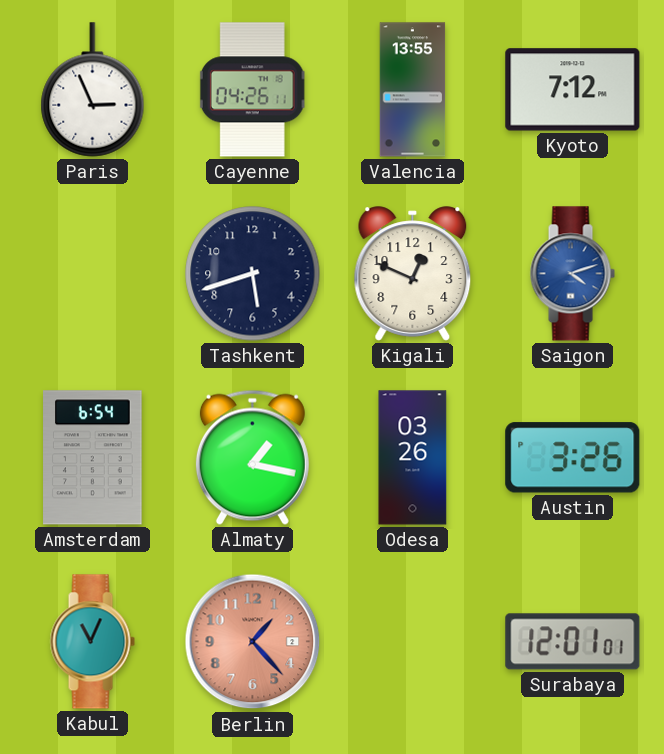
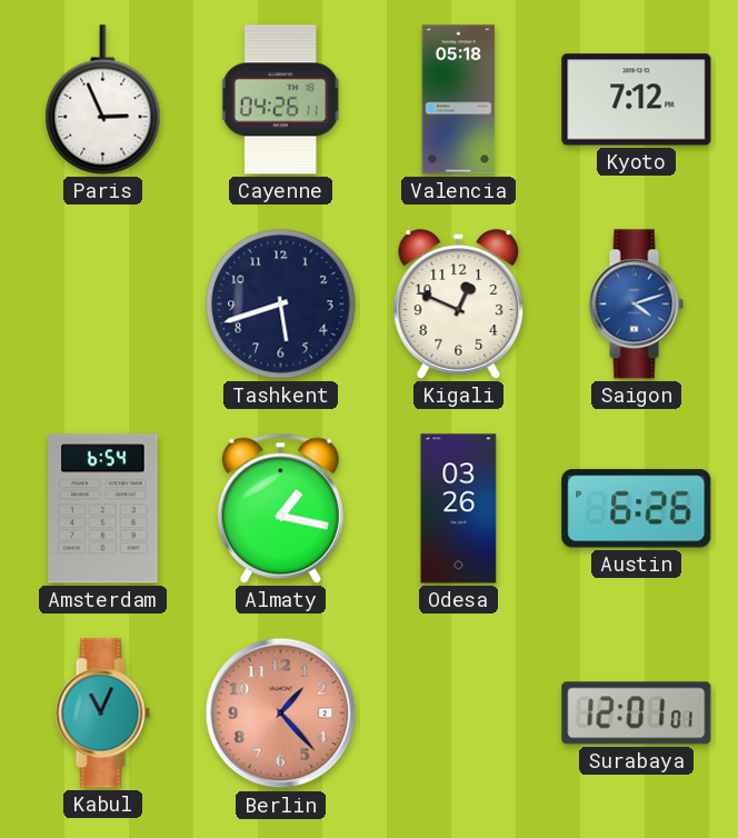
Valencia: 13:55 -> 05:18 (459, 100)
Austin: 3:26 -> 6:26 (637, 509)
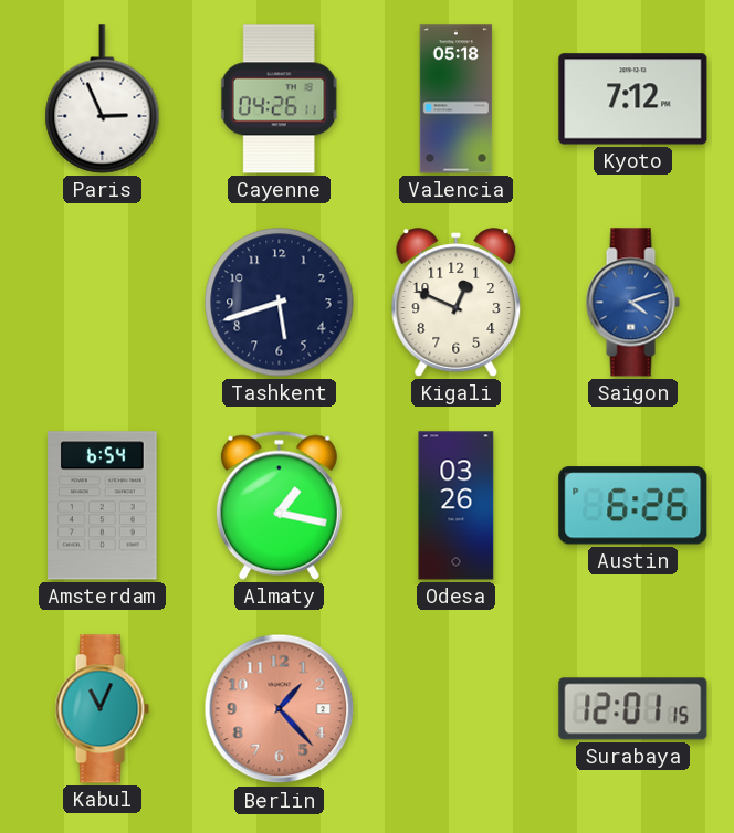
Surabaya: 12:01:01 -> 12:01:15 (633, 709)
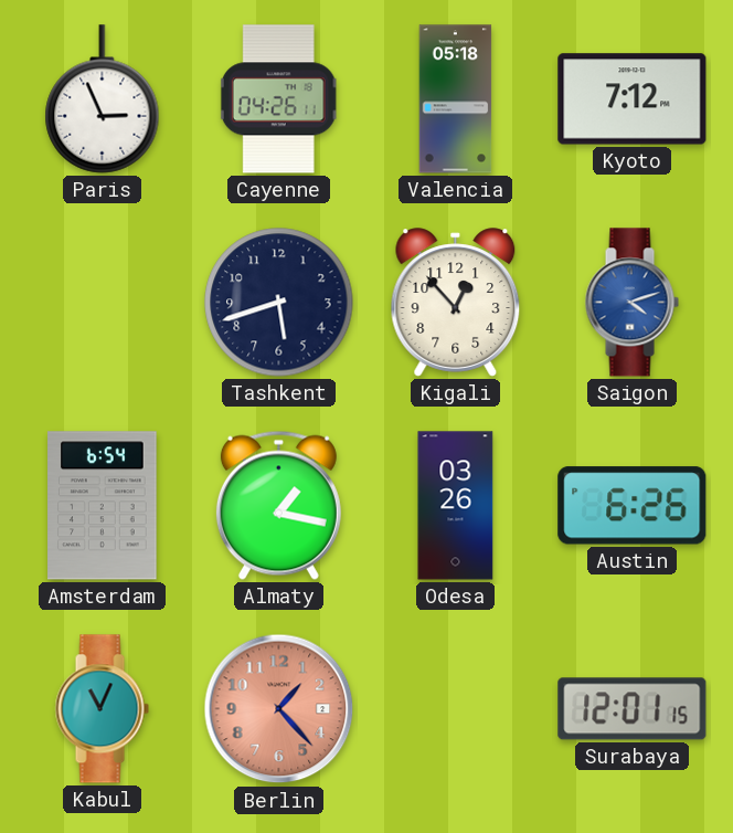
Kigali: 12:49 -> 12:53 (456, 303)
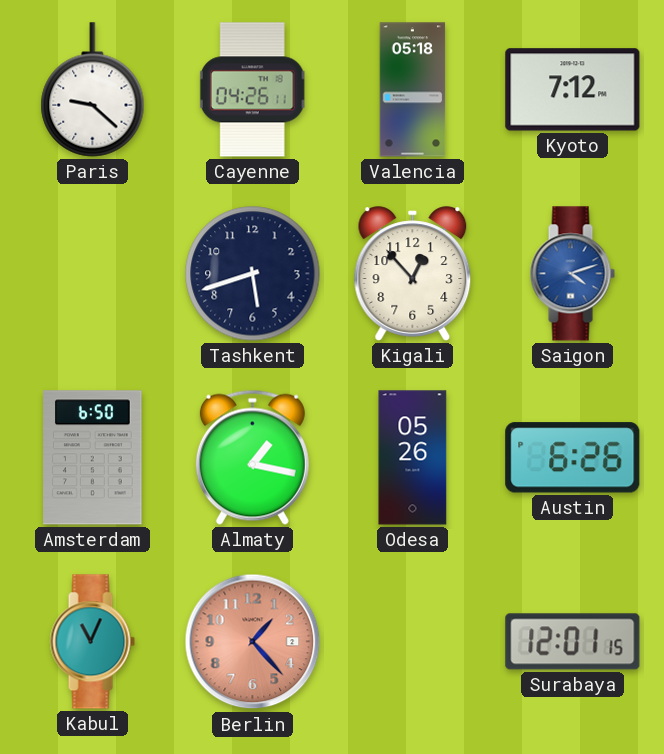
Paris: 2:56 -> 9:22 (93, 90)
Amsterdam: 6:54 -> 6:50 (93, 458)
Odesa: 03:26 -> 05:26 (413, 458)
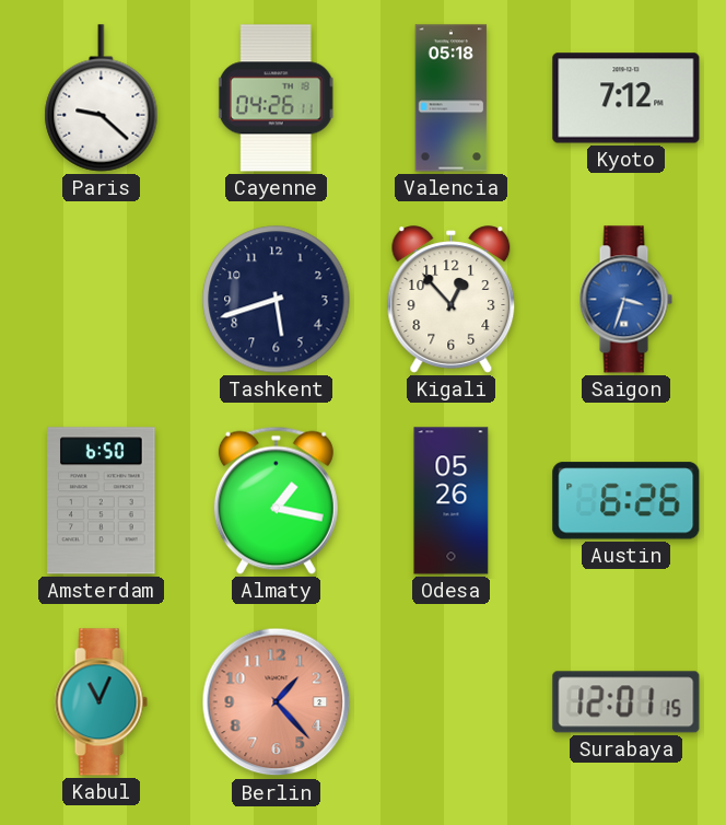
Saigon: 4:12 -> 3:33 (625, 300)
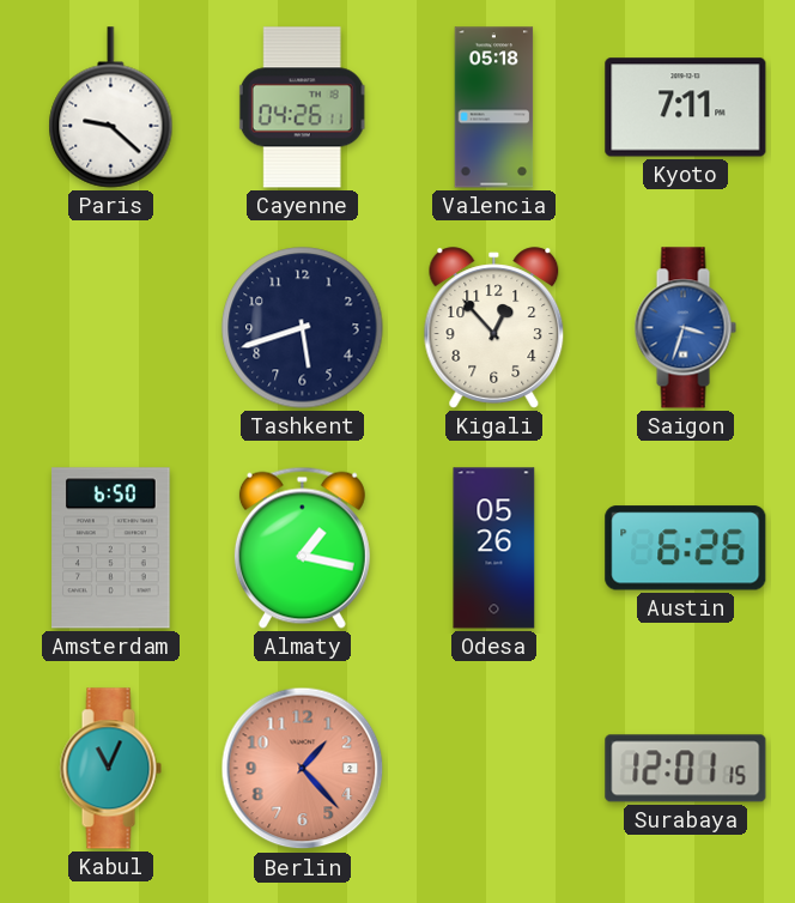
Kyoto: 7:12 -> 7:11 (686, 108)
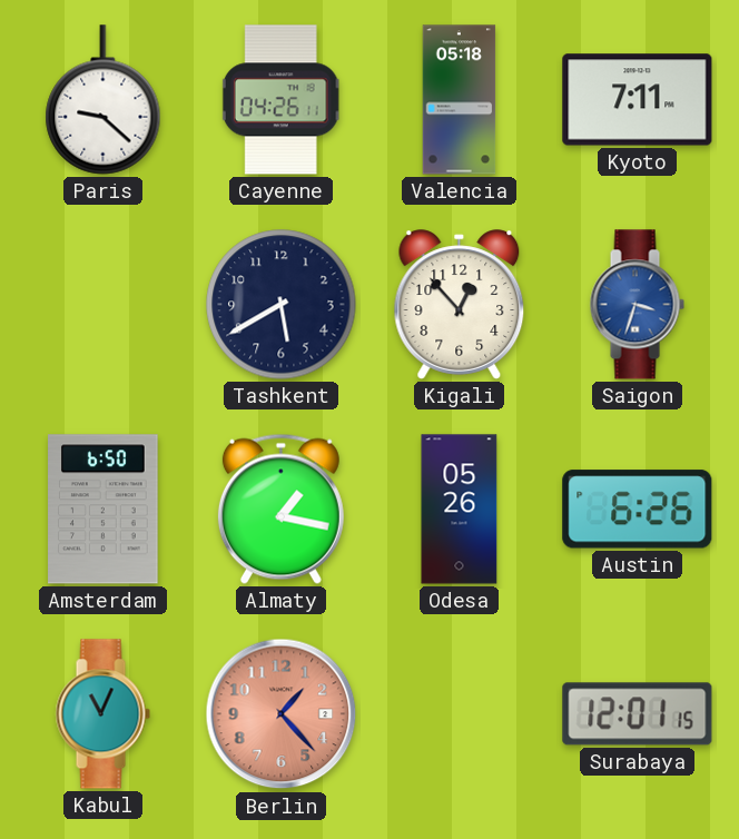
Tashkent: 5:42 -> 5:40 (282, 305)
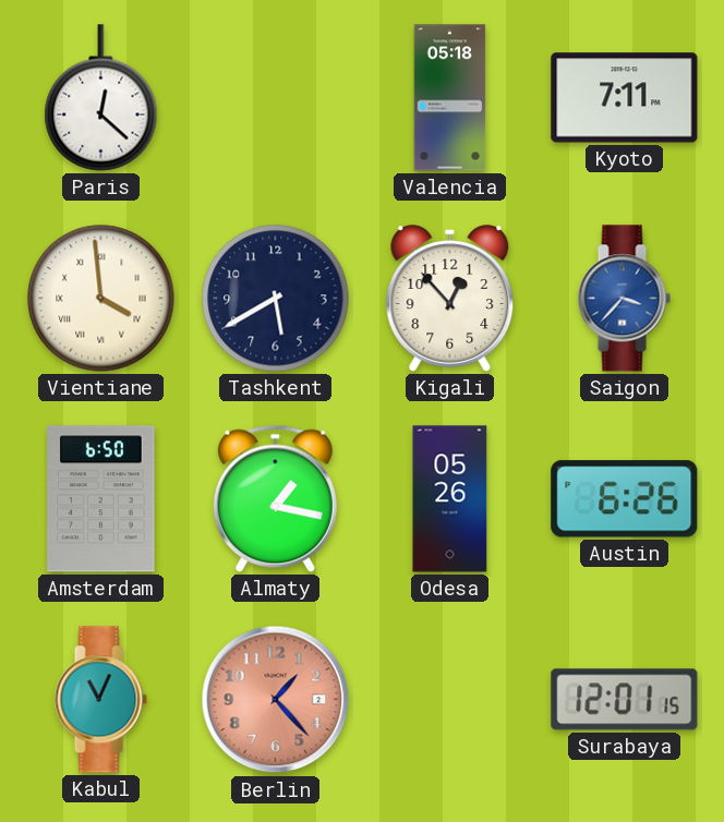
Paris: 9:22 -> 12:22 (101, 98)
Cayenne: 04:26 -> none (280, 100)
Vientiane: none -> 3:59 (101, 299)
Saigon: 3:33 -> 3:37 (624, 299)
